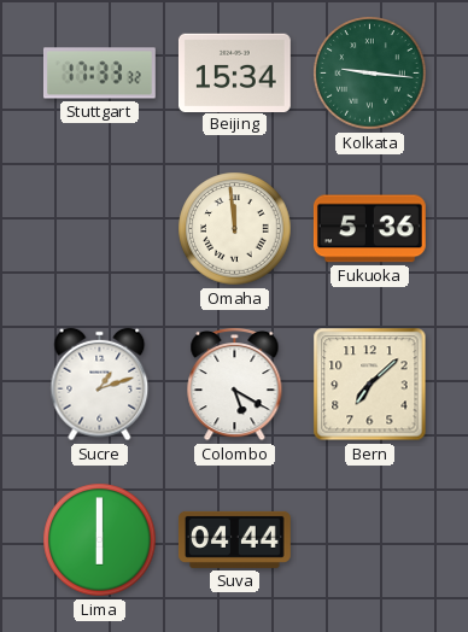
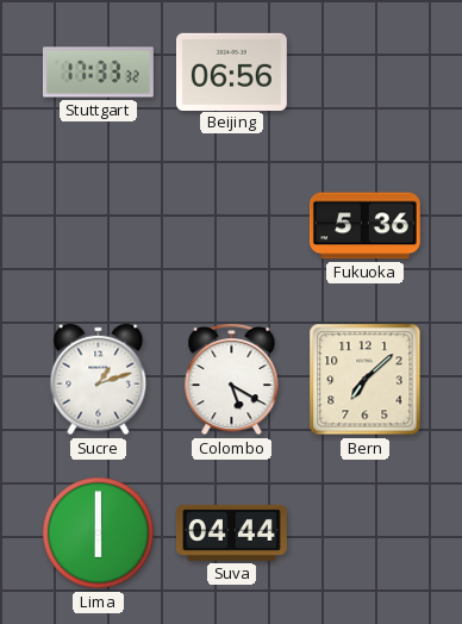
Beijing: 15:34 -> 06:56 (231, 71)
Kolkata: 9:16 -> none (370, 74)
Omaha: 11:59 -> none (235, 229)
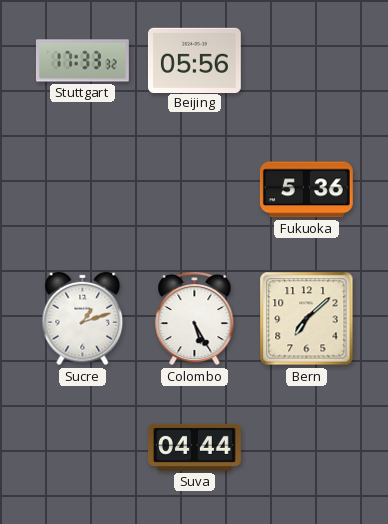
Beijing: 06:56 -> 05:56 (194, 60)
Colombo: 5:20 -> 5:25 (195, 318)
Lima: 6:00 -> none (99, 533)
